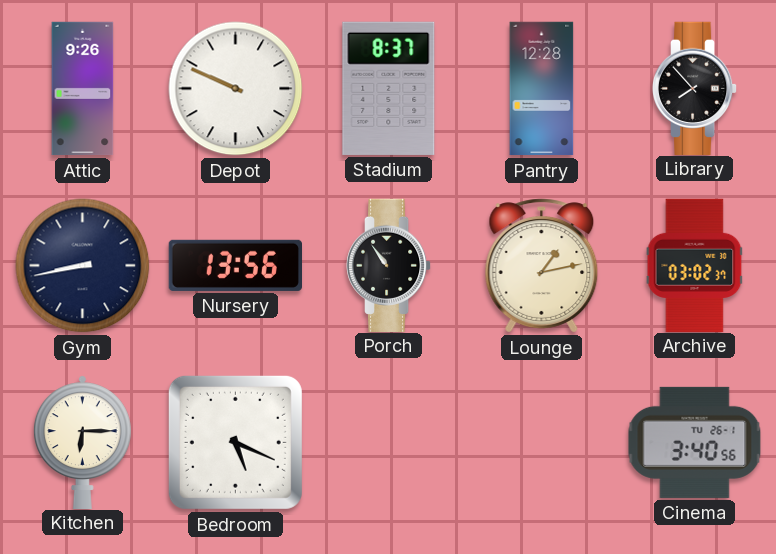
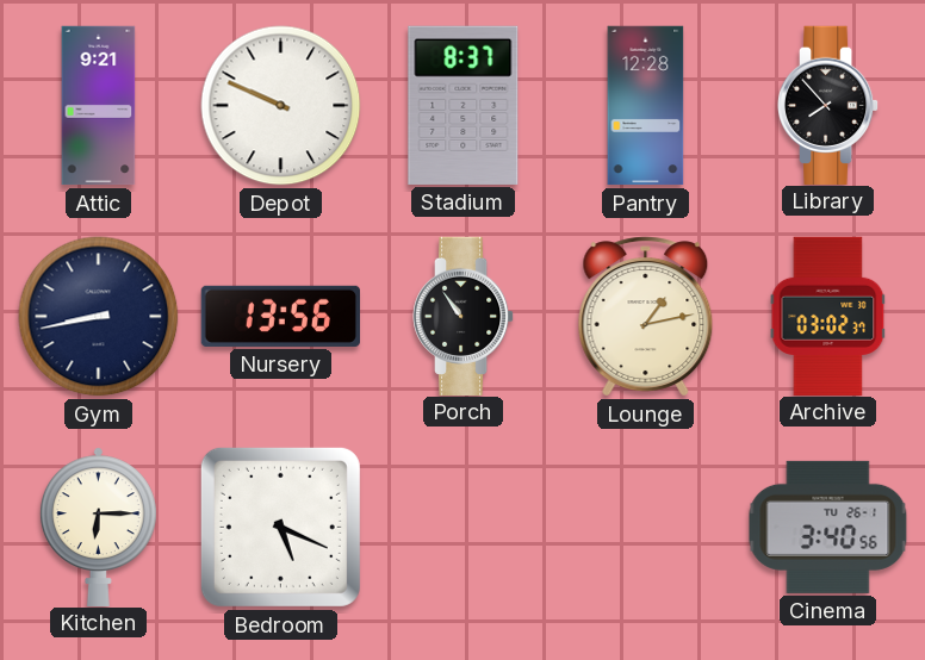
Attic: 9:26 -> 9:21 (99, 106)
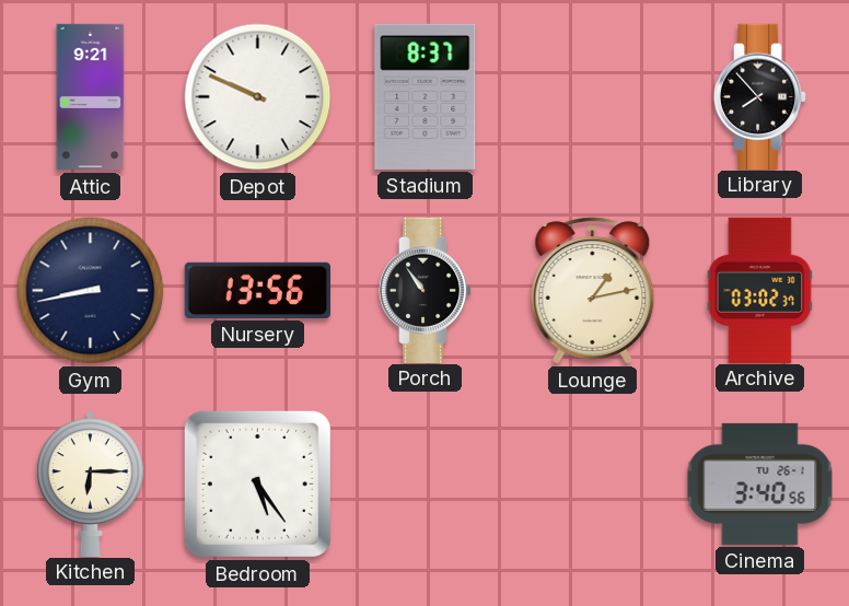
Pantry: 12:28 -> none (646, 106)
Bedroom: 5:19 -> 5:24 (257, 483)
